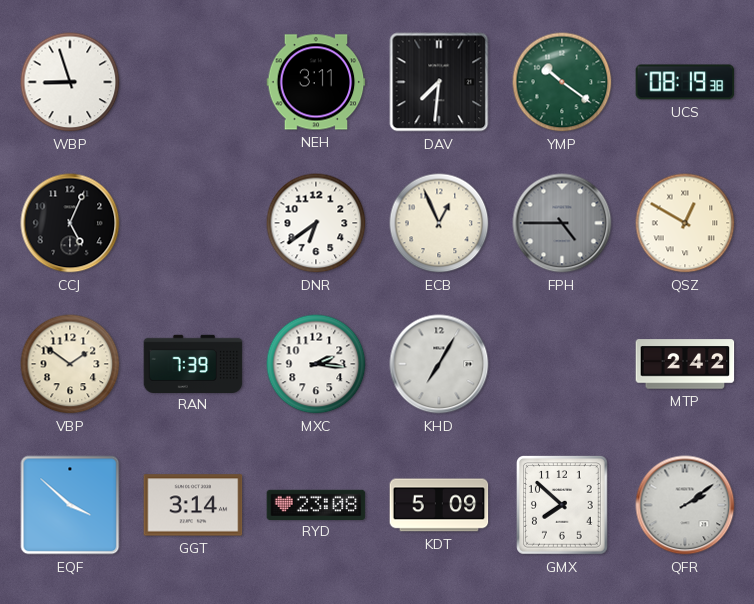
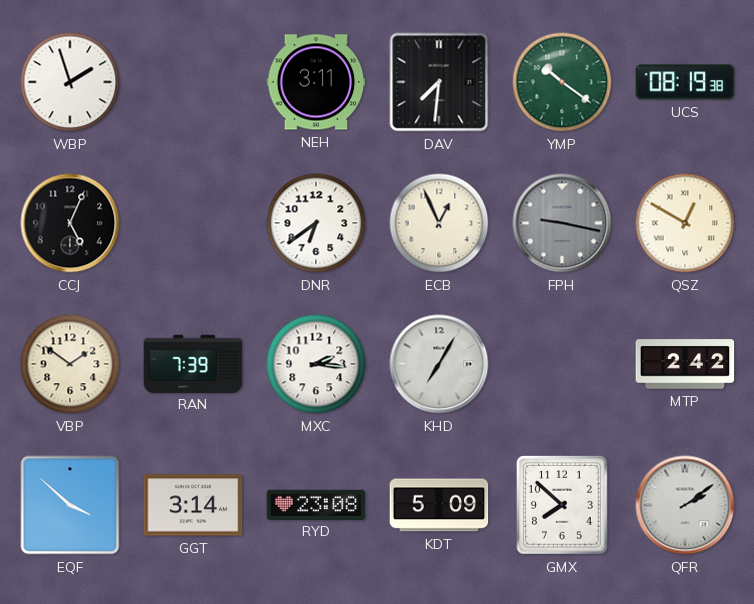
WBP: 8:57 -> 1:57 (70, 82)
FPH: 4:45 -> 9:17 (562, 223)
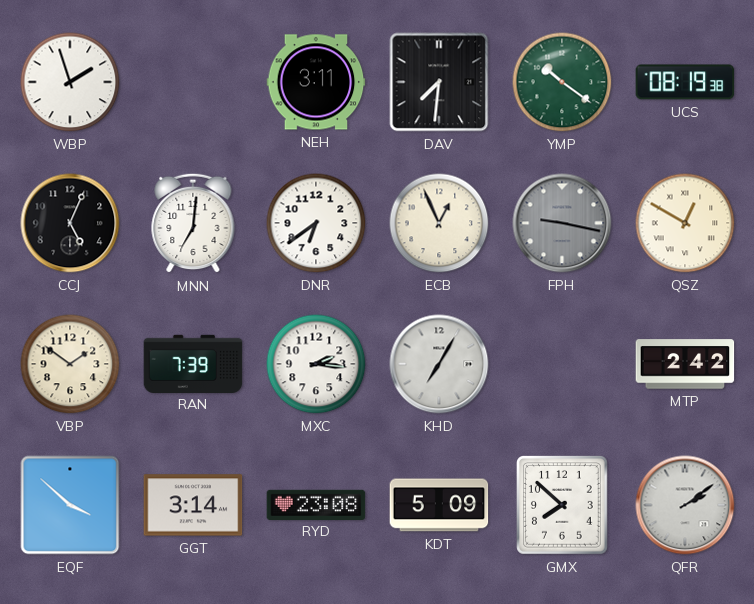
MNN: none -> 7:01 (193, 223)
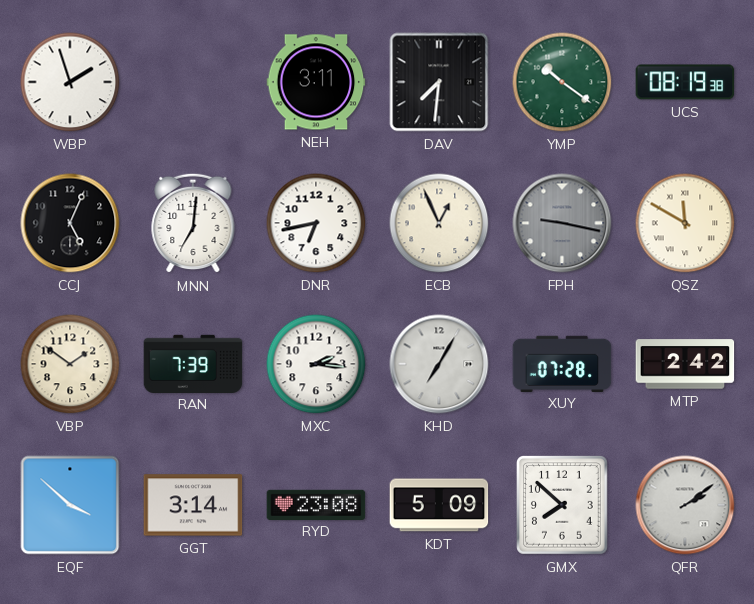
DNR: 6:39 -> 6:43 (316, 223)
QSZ: 12:50 -> 11:50 (685, 223)
XUY: none -> 07:28 (562, 363)
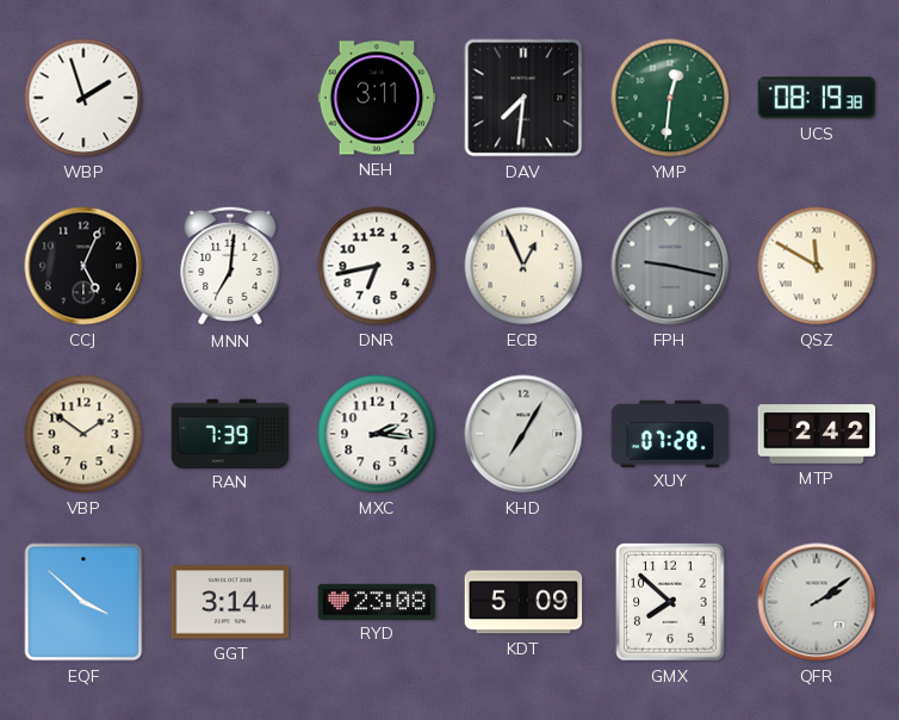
YMP: 10:21 -> 12:31 (670, 98)
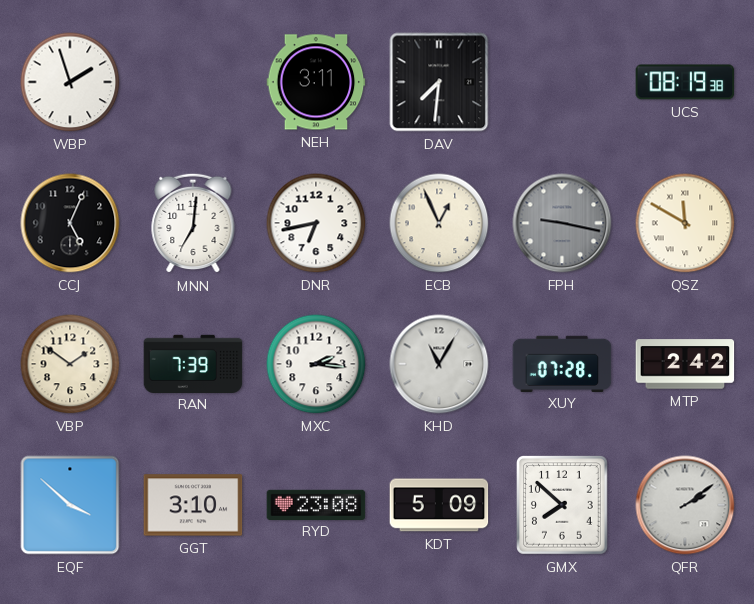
YMP: 12:31 -> none (670, 98)
KHD: 7:05 -> 11:05 (439, 364)
GGT: 3:14 -> 3:10 (193, 505)
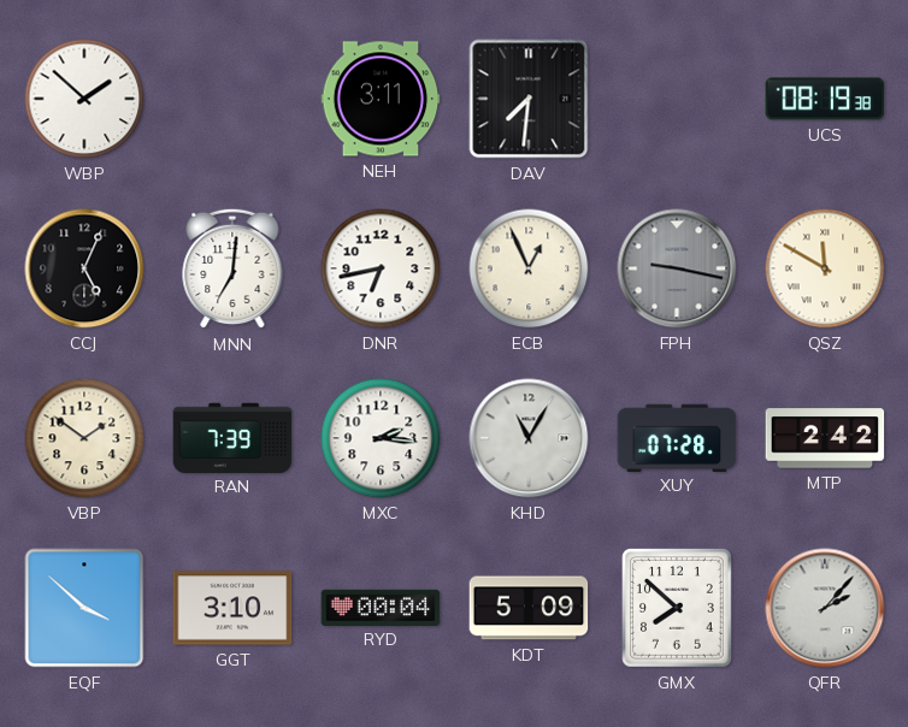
WBP: 1:57 -> 1:52 (84, 99)
RYD: 23:08 -> 00:04 (381, 607)
QFR: 2:09 -> 2:07 (825, 608)
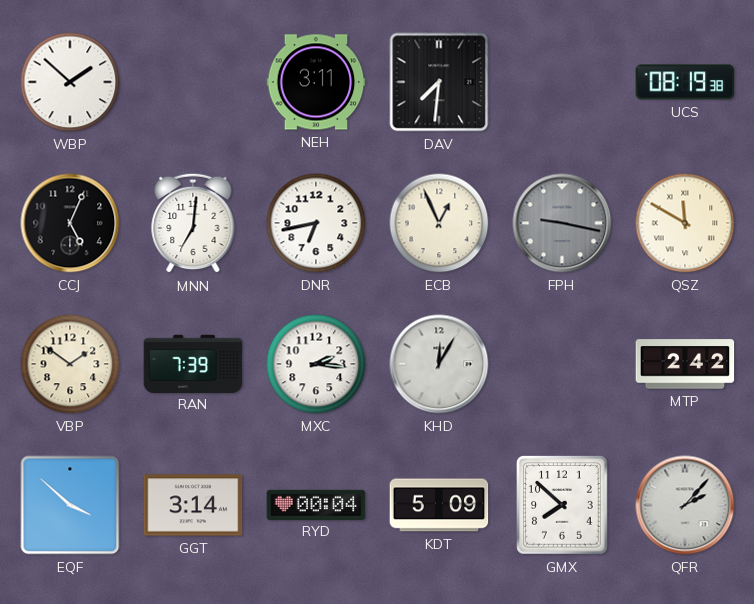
KHD: 11:05 -> 12:05 (439, 364)
XUY: 07:28 -> none (677, 437)
GGT: 3:10 -> 3:14 (193, 505)
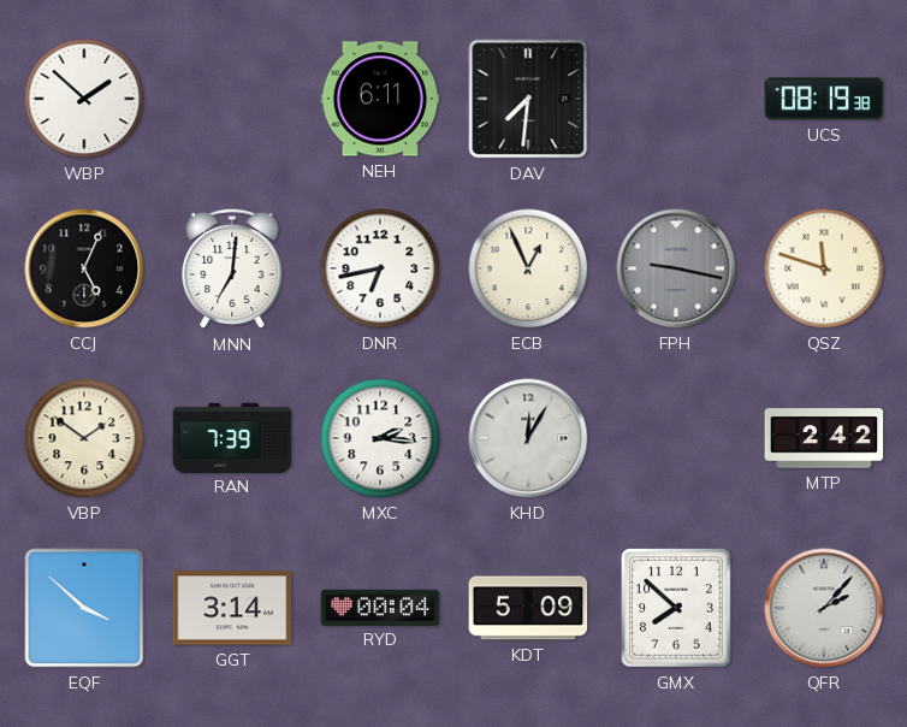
NEH: 3:11 -> 6:11 (380, 99)
QSZ: 11:50 -> 11:48 (824, 268)
